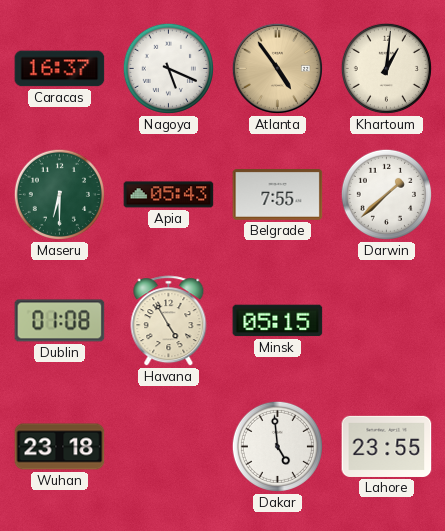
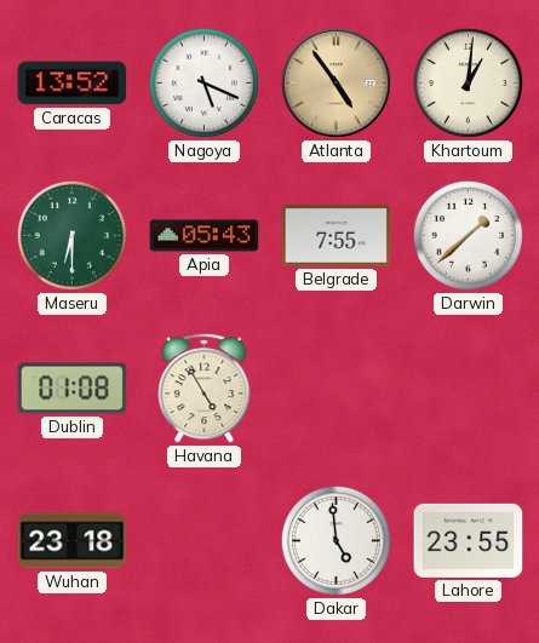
Caracas: 16:37 -> 13:52 (73, 84)
Minsk: 05:15 -> none (278, 321)
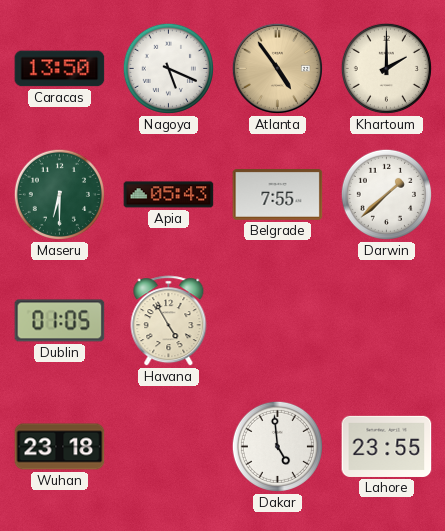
Caracas: 13:52 -> 13:50 (60, 69)
Khartoum: 1:01 -> 2:00 (386, 68)
Dublin: 01:08 -> 01:05 (60, 321)
